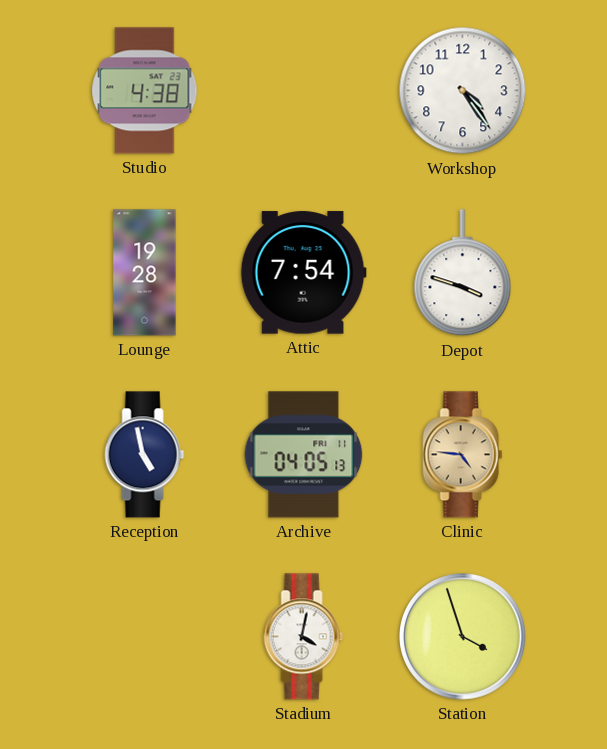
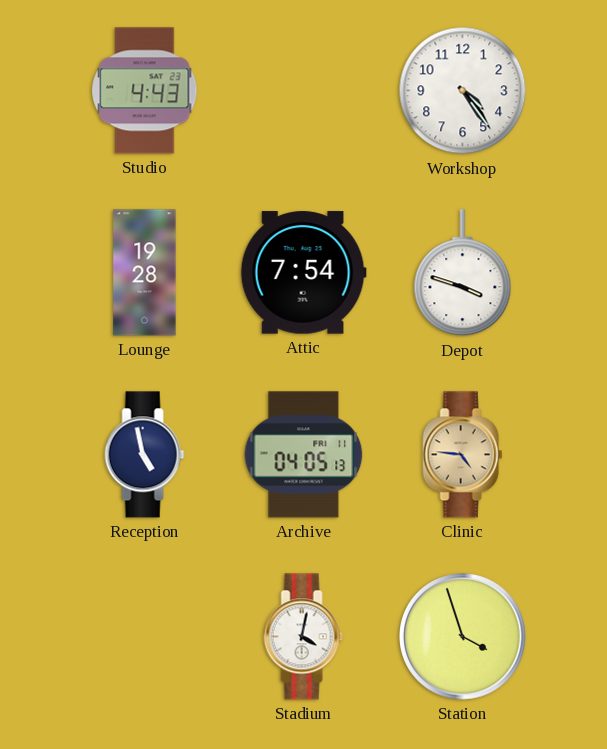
Studio: 4:38 -> 4:43 (145, 91)
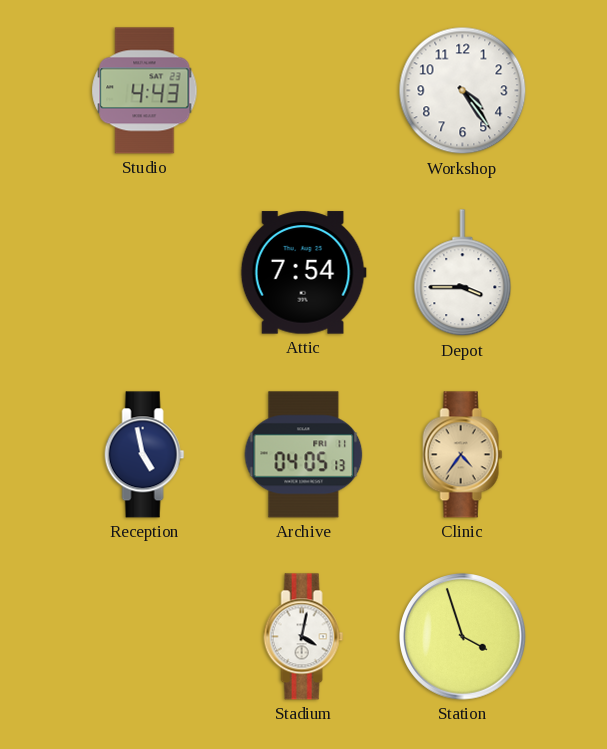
Lounge: 19:28 -> none (145, 273)
Depot: 3:48 -> 3:45 (463, 273)
Clinic: 4:46 -> 4:36 (463, 455)
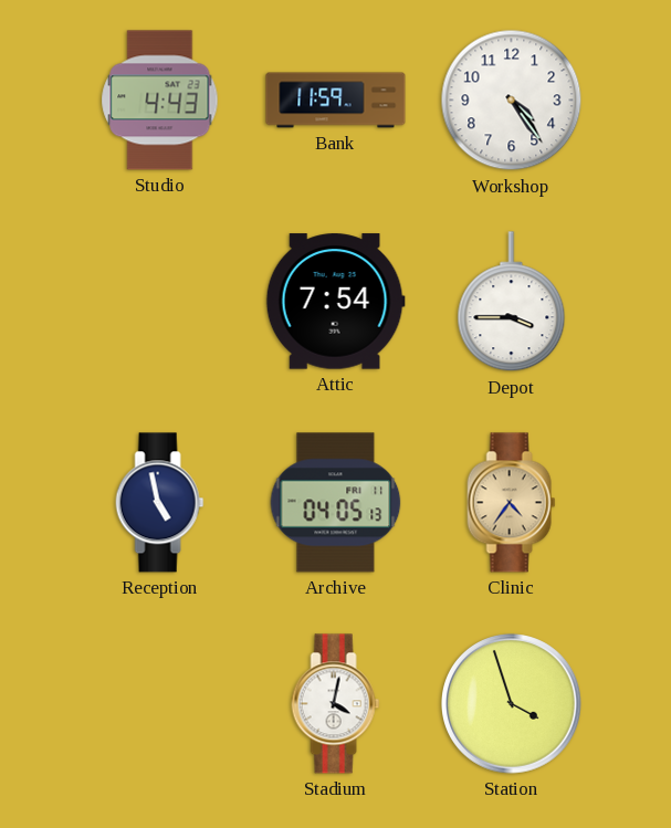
Bank: none -> 11:59 (336, 101)
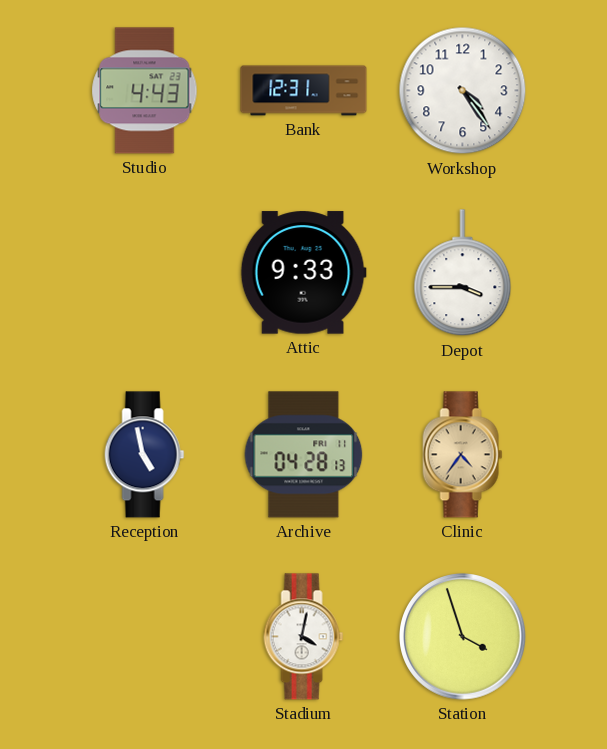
Bank: 11:59 -> 12:31 (304, 91)
Attic: 7:54 -> 9:33 (303, 273)
Archive: 04:05 -> 04:28 (304, 455)
